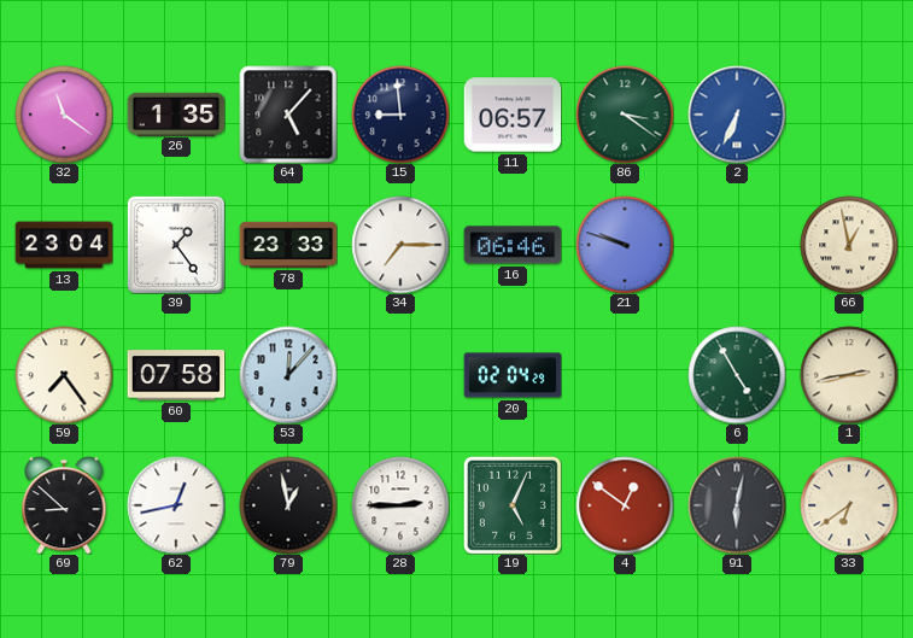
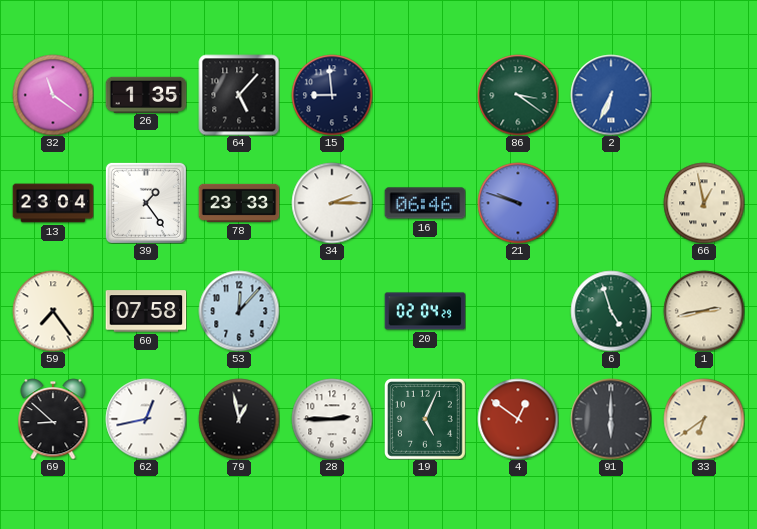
11: 06:57 -> none (513, 115)
34: 7:15 -> 2:15 (332, 203)
6: 4:55 -> 4:57 (611, 311)
91: 6:02 -> 6:00 (611, 419)
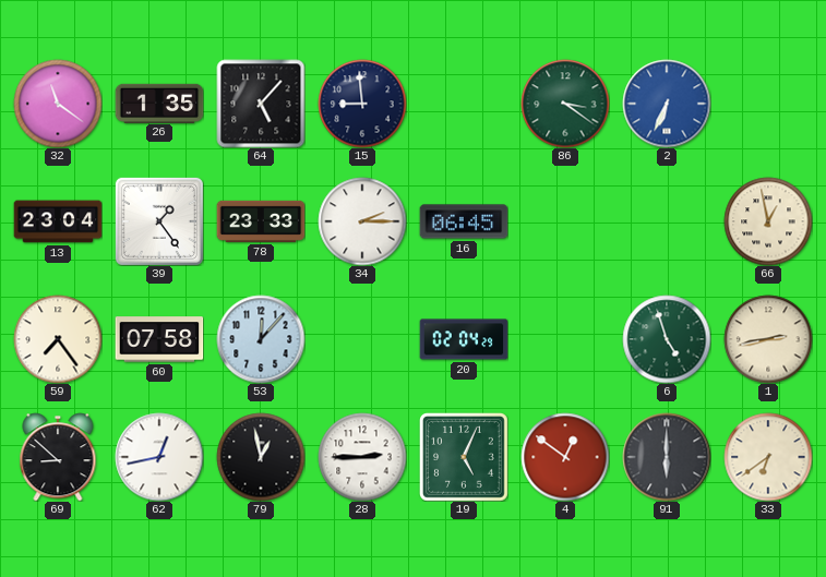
16: 06:46 -> 06:45 (464, 221)
21: 9:48 -> none (518, 203)
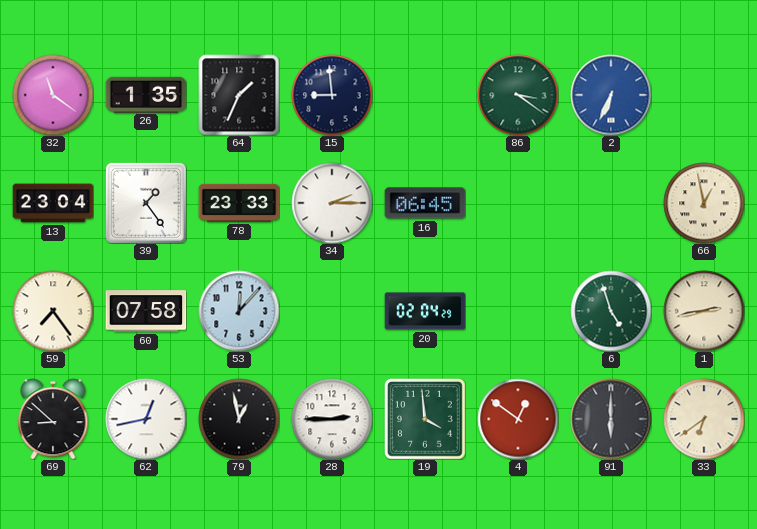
64: 5:07 -> 1:34 (239, 95)
19: 5:04 -> 3:59 (425, 419)
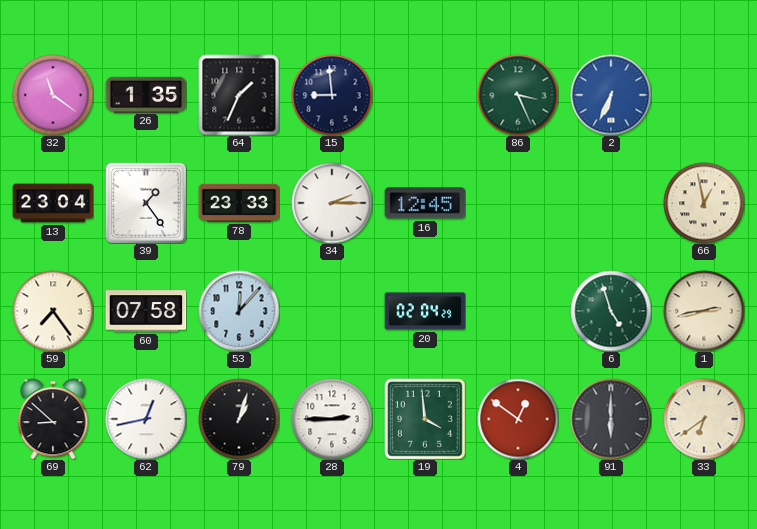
86: 3:21 -> 3:26 (518, 95)
16: 06:45 -> 12:45 (425, 203)
79: 12:58 -> 1:03 (239, 419)
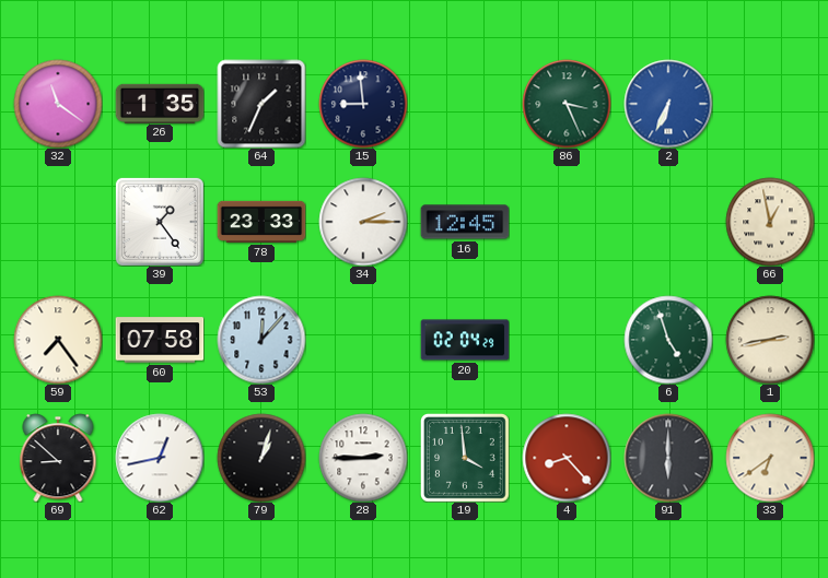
13: 23:04 -> none (53, 203)
4: 12:51 -> 8:23 (567, 458)
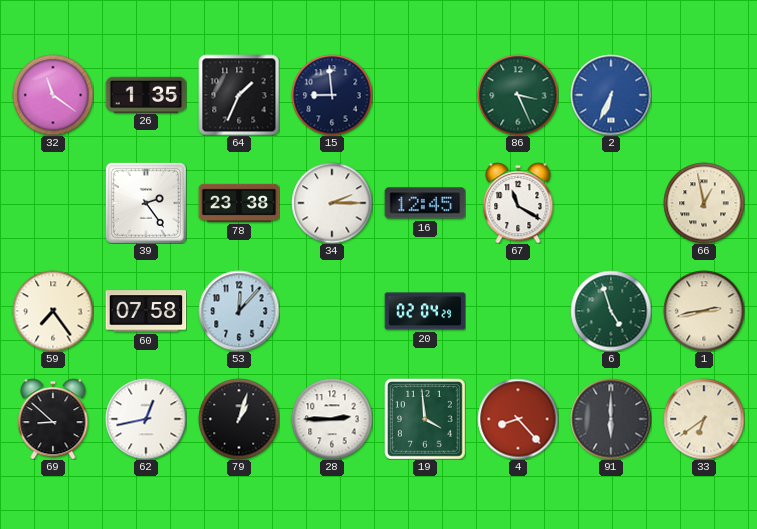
39: 1:24 -> 2:24 (146, 203)
78: 23:33 -> 23:38 (239, 203)
67: none -> 11:20 (518, 203)
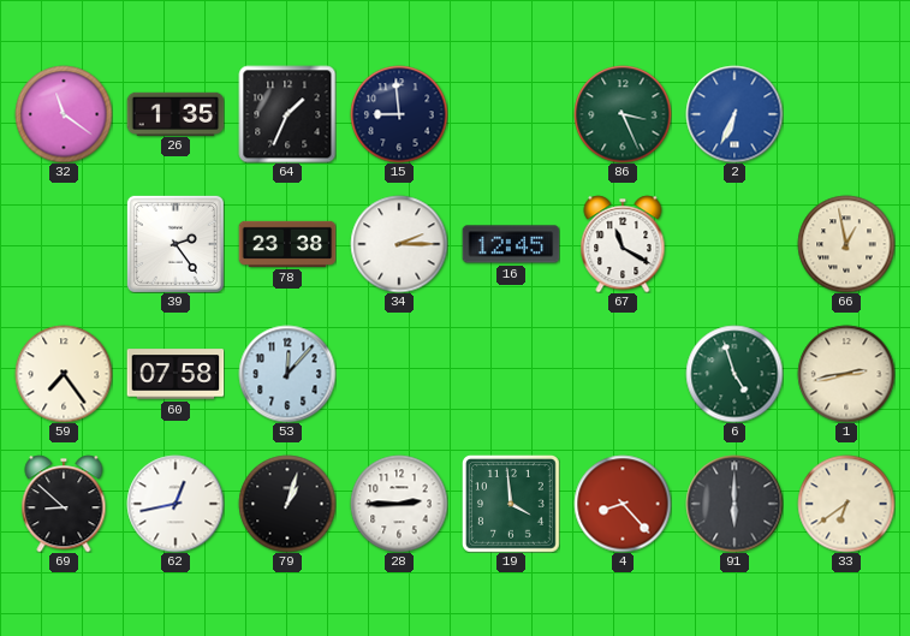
20: 02:04 -> none (425, 311)
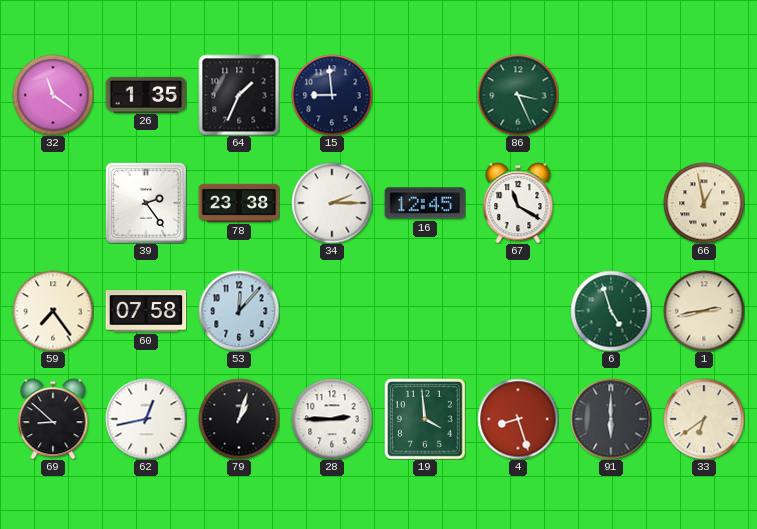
2: 6:34 -> none (734, 114)
4: 8:23 -> 8:27 (518, 419)
